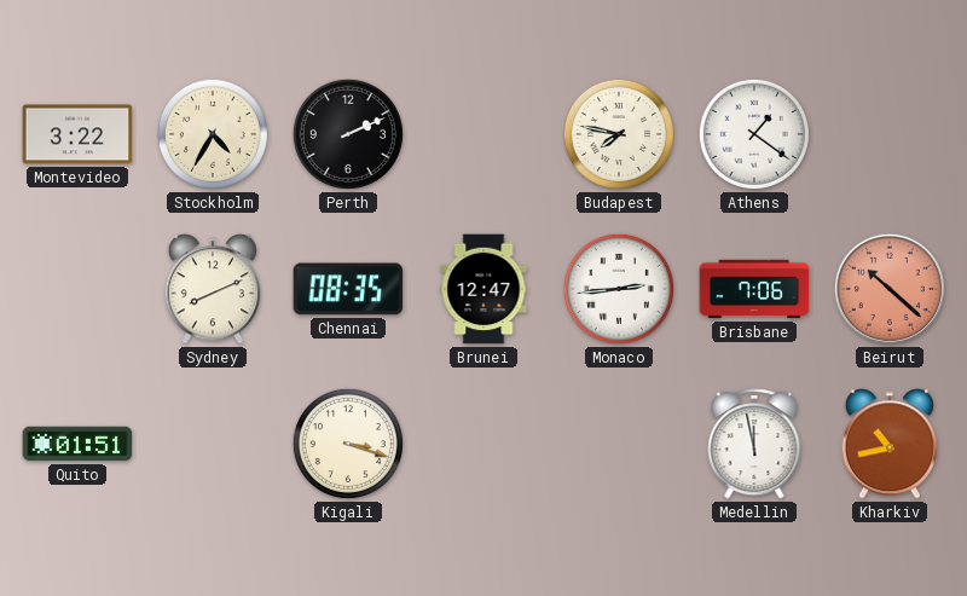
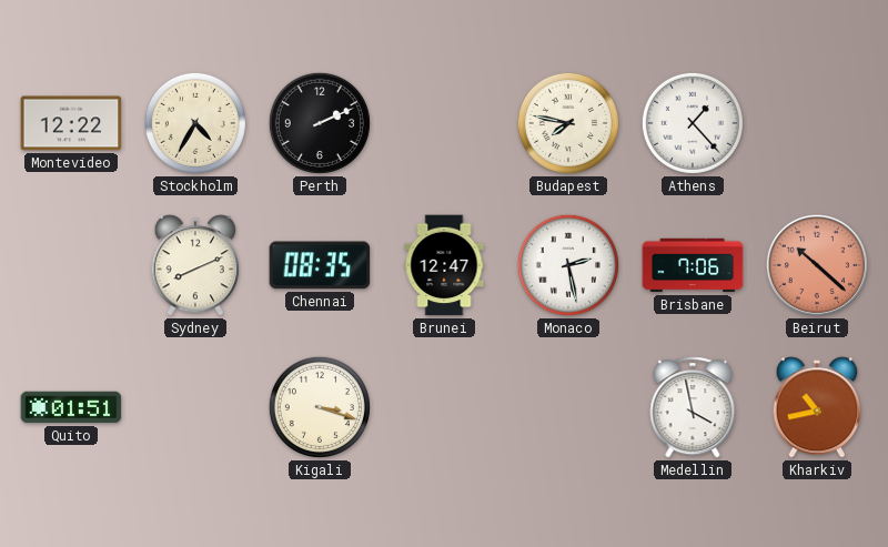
Montevideo: 3:22 -> 12:22 (71, 123)
Athens: 1:21 -> 1:23 (693, 123)
Monaco: 2:44 -> 2:28 (568, 265)
Medellin: 11:58 -> 3:58 (693, 407)
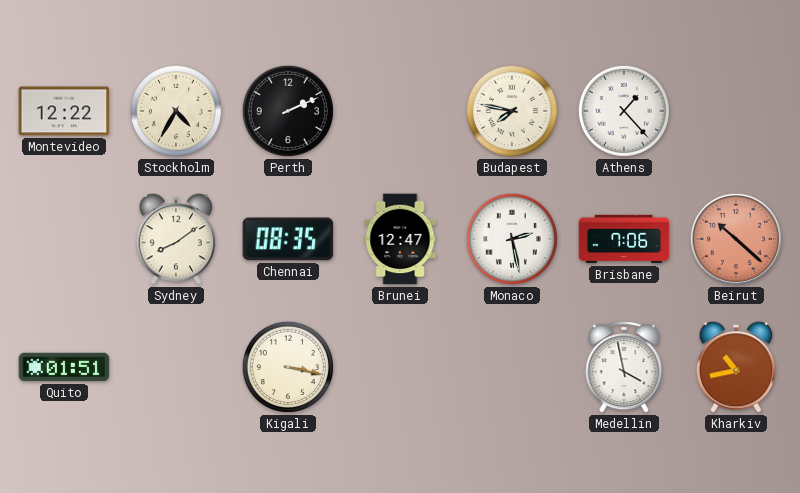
Sydney: 8:11 -> 8:09 (176, 239)
Kigali: 3:18 -> 3:17 (288, 367)
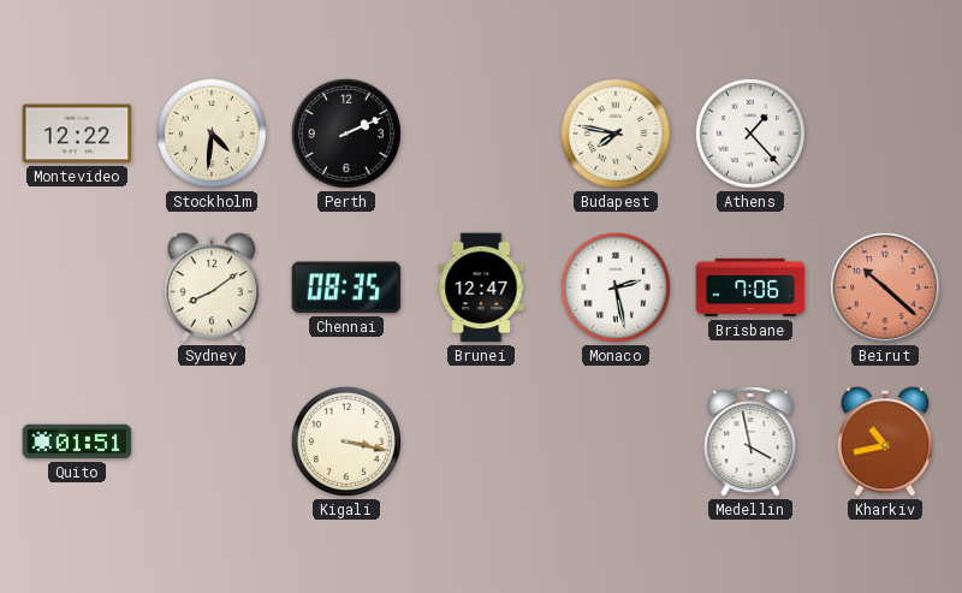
Stockholm: 4:35 -> 4:31 (212, 134)
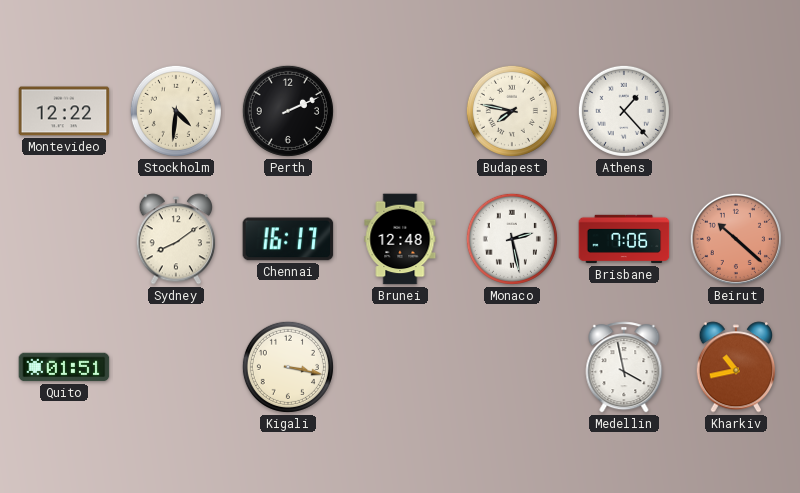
Chennai: 08:35 -> 16:17 (288, 239)
Brunei: 12:47 -> 12:48 (400, 239)
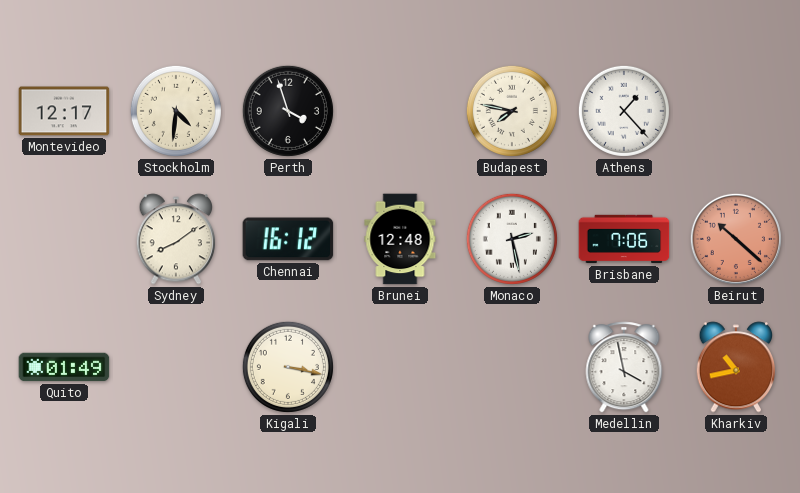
Montevideo: 12:22 -> 12:17 (64, 111)
Perth: 2:11 -> 3:57 (288, 111)
Chennai: 16:17 -> 16:12 (288, 239)
Quito: 01:51 -> 01:49 (64, 367)
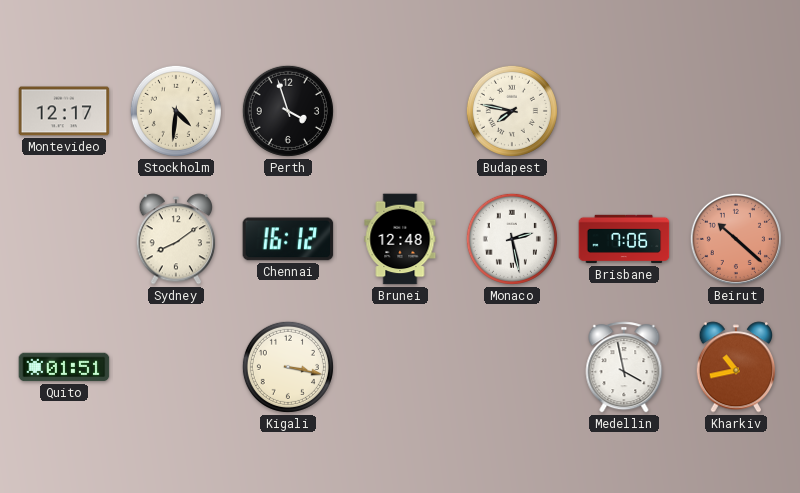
Athens: 1:23 -> none (624, 111)
Quito: 01:49 -> 01:51 (64, 367)
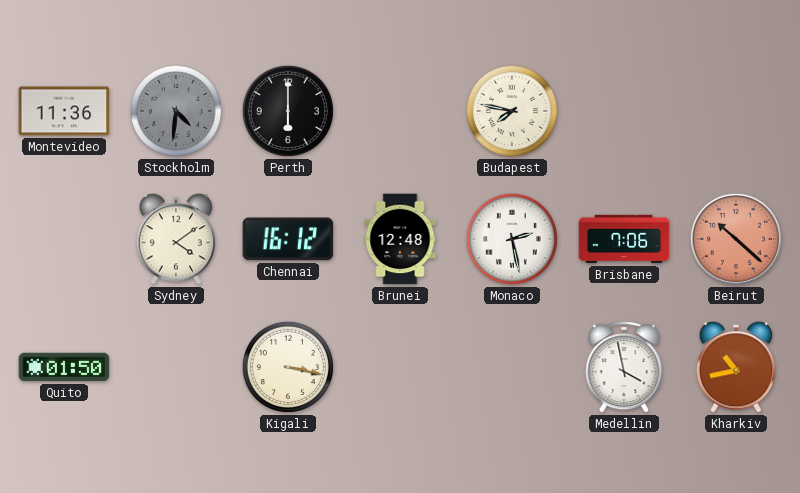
Montevideo: 12:17 -> 11:36 (64, 111)
Stockholm dial: cream -> grey (176, 111)
Perth: 3:57 -> 6:00 (288, 111)
Sydney: 8:09 -> 4:09 (176, 239)
Quito: 01:51 -> 01:50 (64, 367)
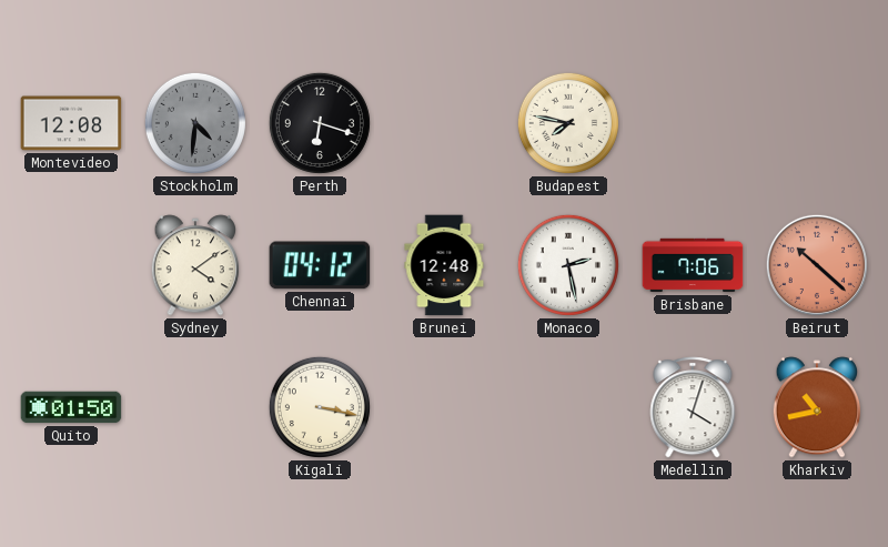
Montevideo: 11:36 -> 12:08 (71, 123)
Perth: 6:00 -> 6:18 (320, 123)
Chennai: 16:12 -> 04:12 (320, 265)
Medellin: 3:58 -> 4:03 (693, 407)
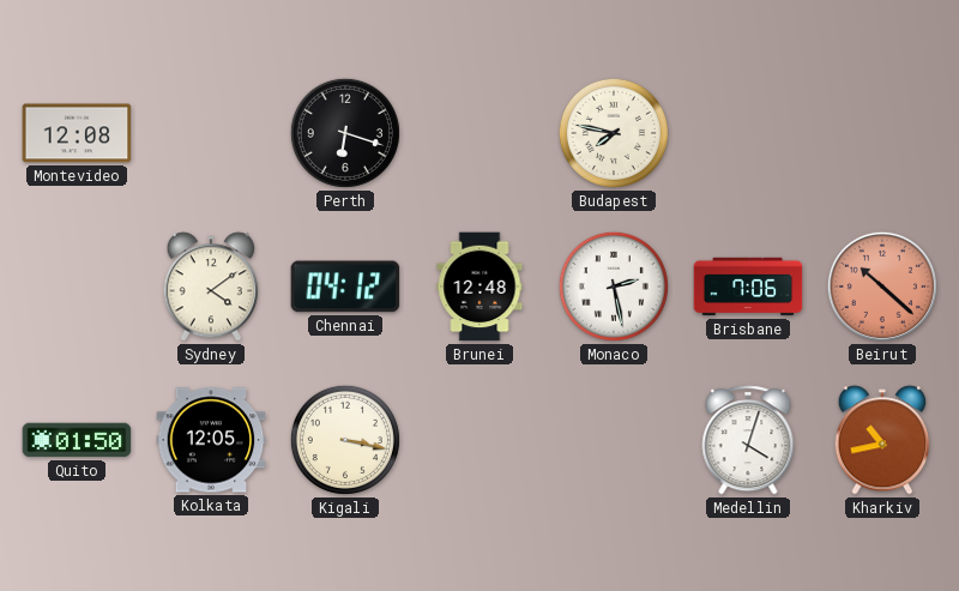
Stockholm: 4:31 -> none (195, 123)
Kolkata: none -> 12:05 (211, 440)
